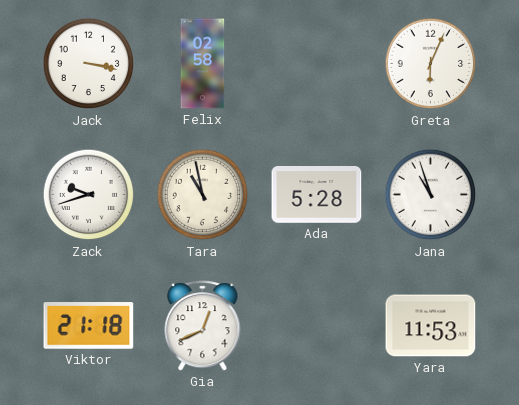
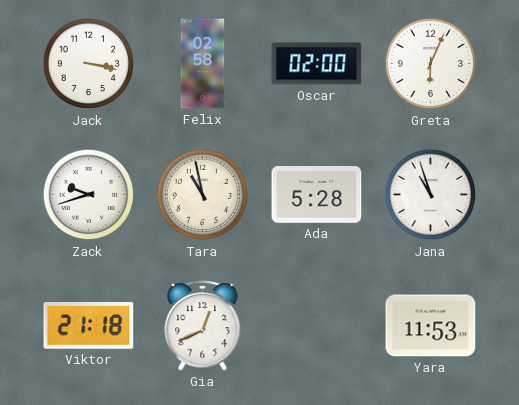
Oscar: none -> 02:00 (317, 64)
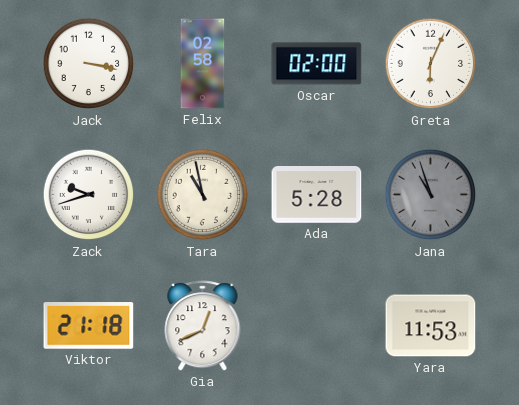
Jana dial: white -> grey (431, 195)
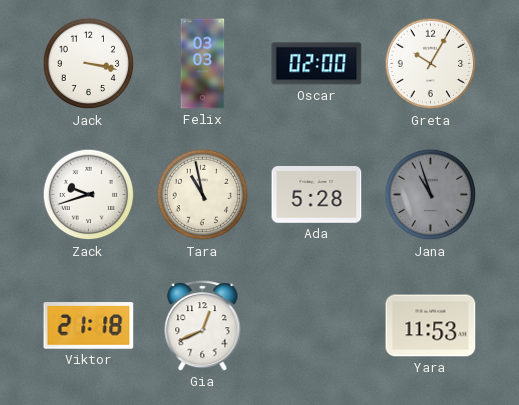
Felix: 02:58 -> 03:03 (203, 64)
Greta: 6:04 -> 10:05 (431, 64)
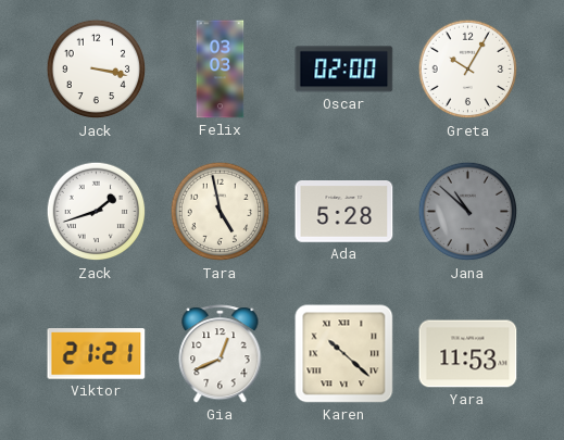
Zack: 9:42 -> 1:42 (97, 212)
Tara: 10:58 -> 4:58 (221, 212)
Jana: 10:57 -> 10:52 (468, 212)
Viktor: 21:18 -> 21:21 (97, 354)
Karen: none -> 10:22 (344, 354)
